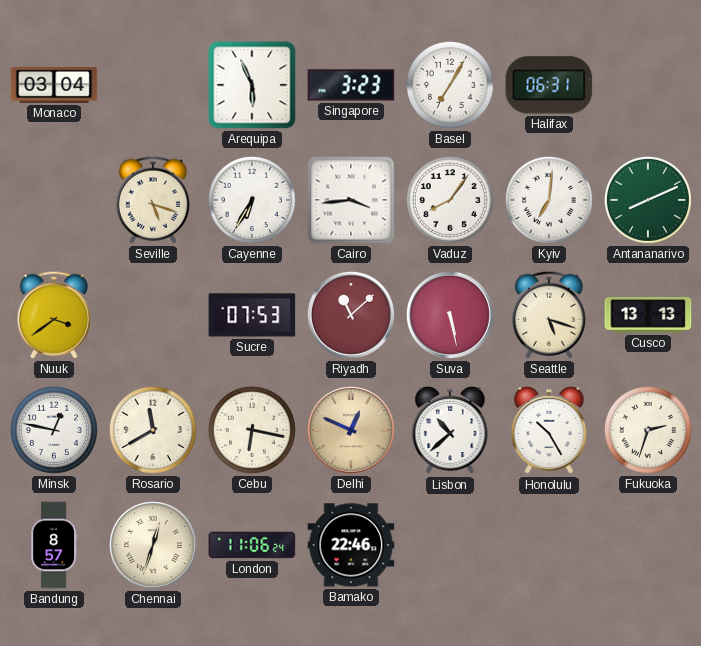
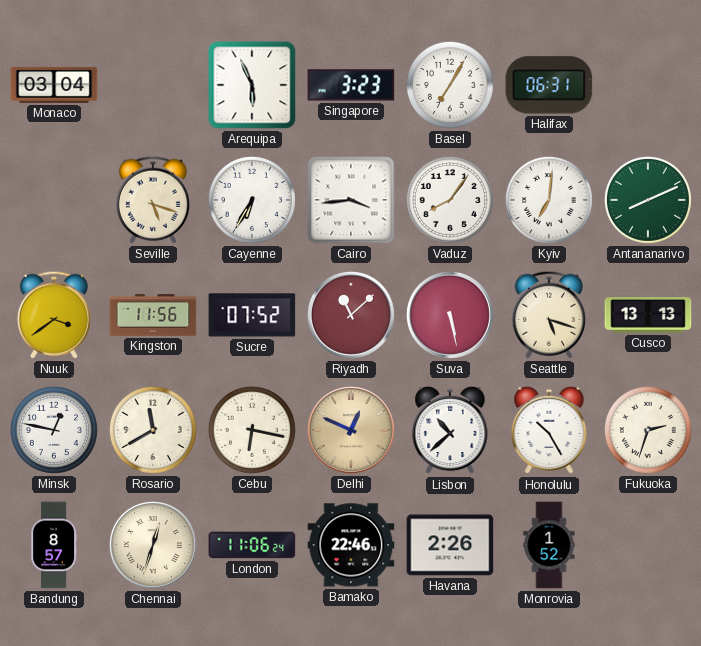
Kingston: none -> 11:56 (153, 315)
Sucre: 07:53 -> 07:52 (252, 315)
Havana: none -> 2:26 (450, 545)
Monrovia: none -> 1:52 (549, 545)
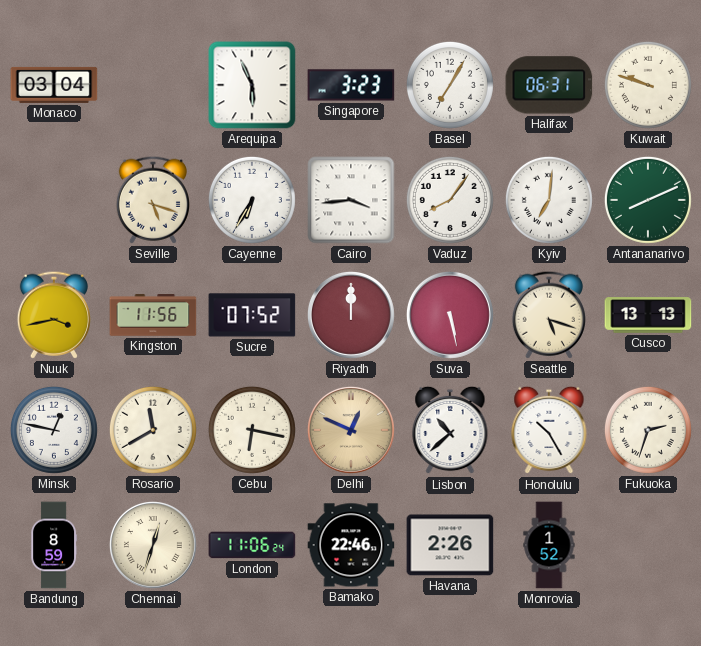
Kuwait: none -> 9:48 (648, 85)
Nuuk: 3:39 -> 3:43 (54, 315)
Riyadh: 11:08 -> 12:00 (351, 315)
Bandung: 8:57 -> 8:59 (54, 545)
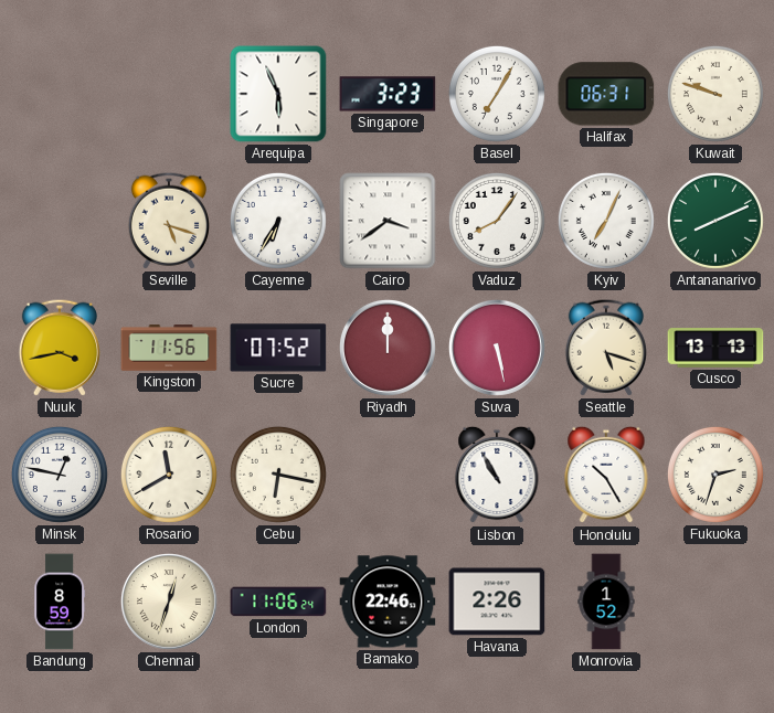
Monaco: 03:04 -> none (54, 85)
Cairo: 3:44 -> 3:39 (388, 221)
Kyiv: 7:01 -> 7:04 (606, 221)
Delhi: 12:49 -> none (351, 430)
Lisbon: 10:38 -> 10:55 (497, 475)
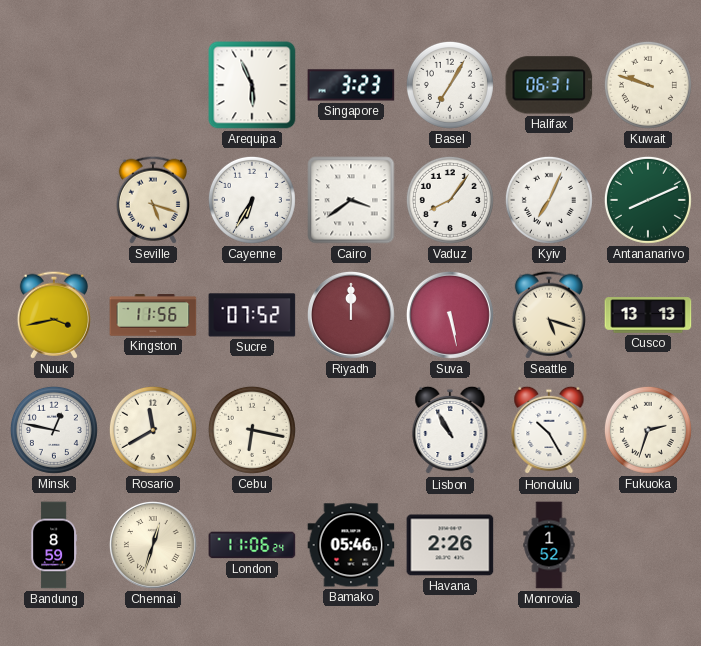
Bamako: 22:46 -> 05:46 (351, 545)
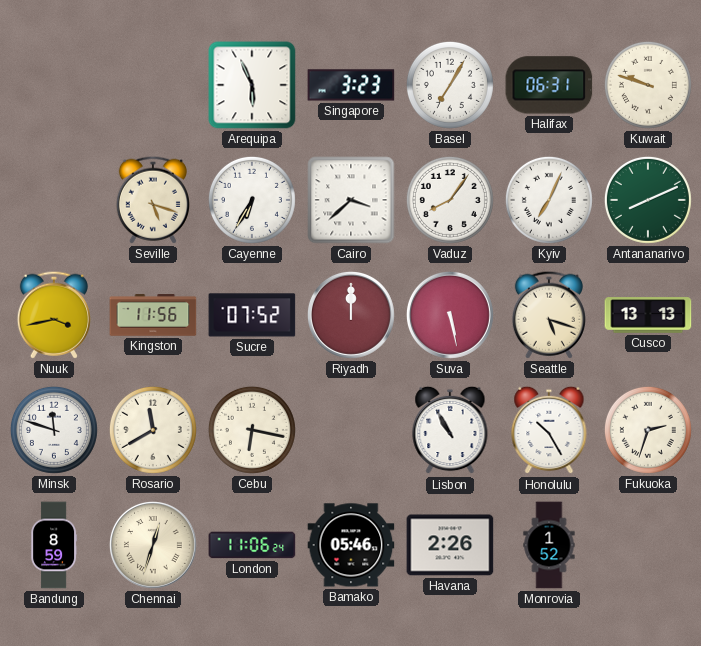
Cairo: 3:39 -> 3:38 (351, 200)
Minsk: 12:47 -> 11:48 (54, 430)
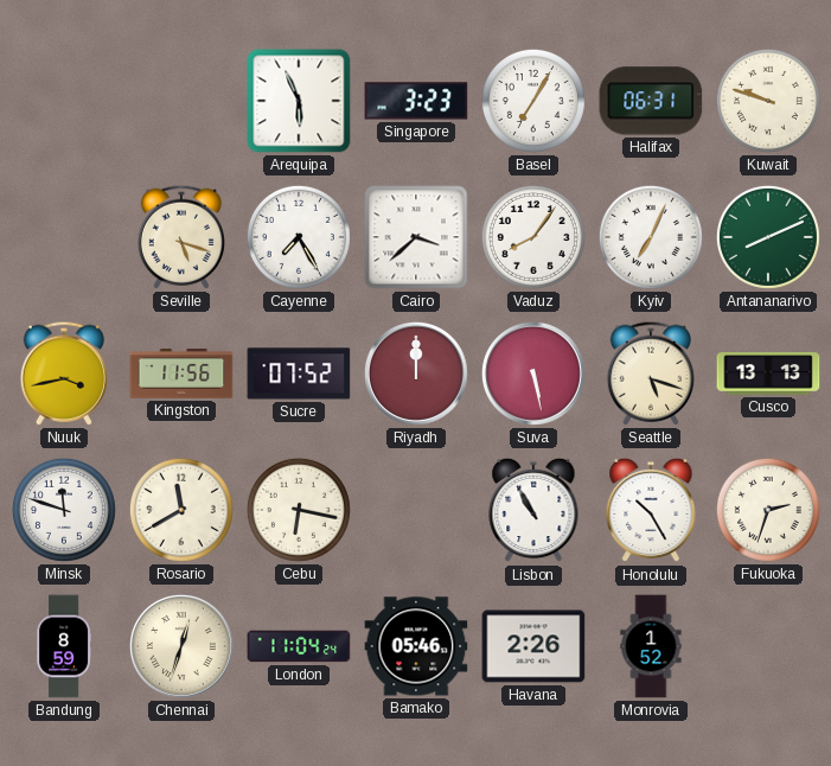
Cayenne: 6:35 -> 7:25 (299, 237)
London: 11:06 -> 11:04 (299, 646)
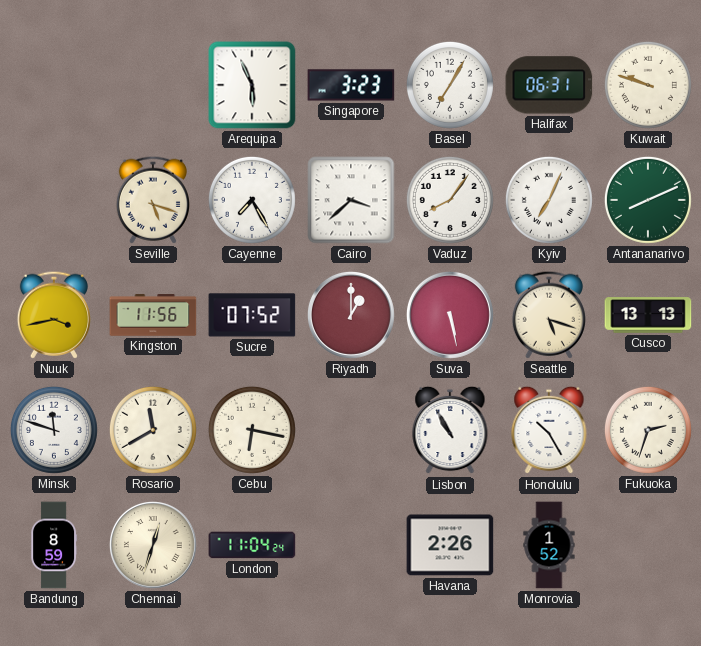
Riyadh: 12:00 -> 1:00 (351, 315)
Bamako: 05:46 -> none (416, 646)
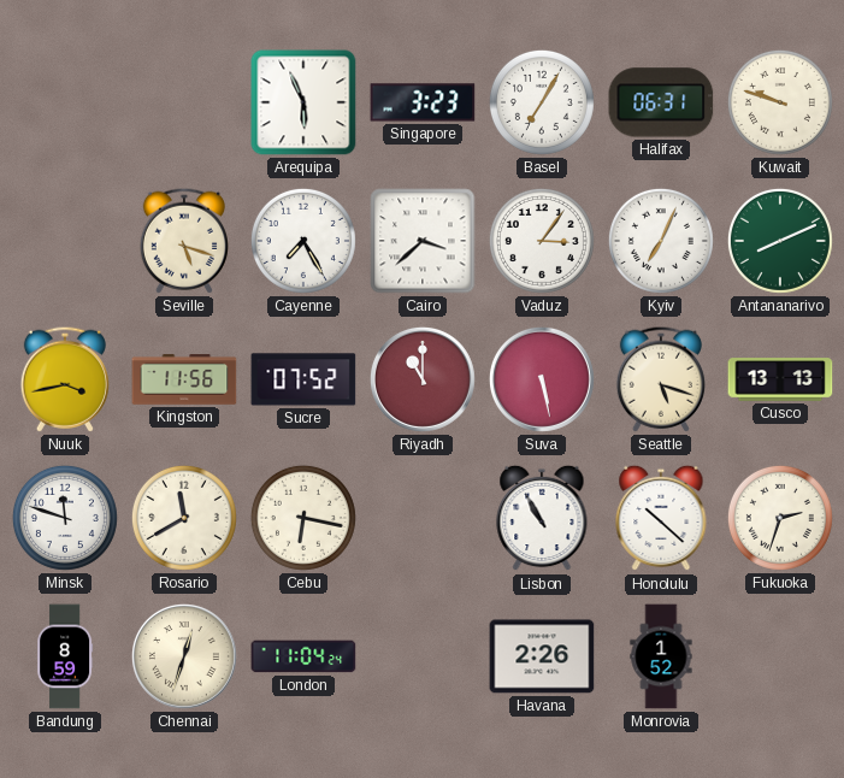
Vaduz: 8:06 -> 3:06 (542, 241)
Riyadh: 1:00 -> 11:00 (423, 379)
Honolulu: 10:25 -> 10:22 (661, 518)
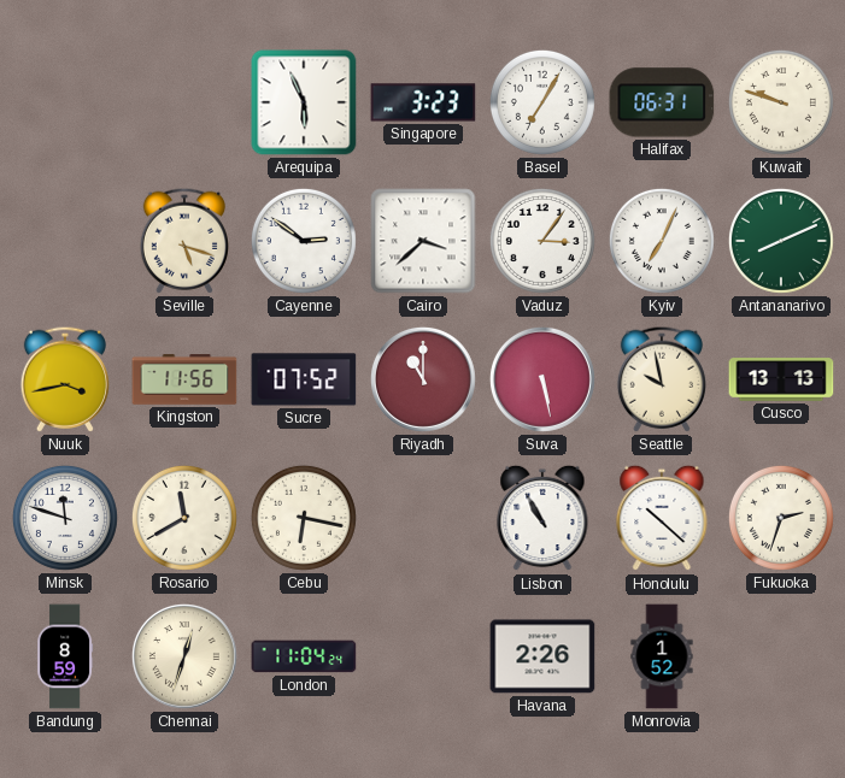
Cayenne: 7:25 -> 2:51 (304, 241)
Seattle: 5:18 -> 9:58 (662, 379)
